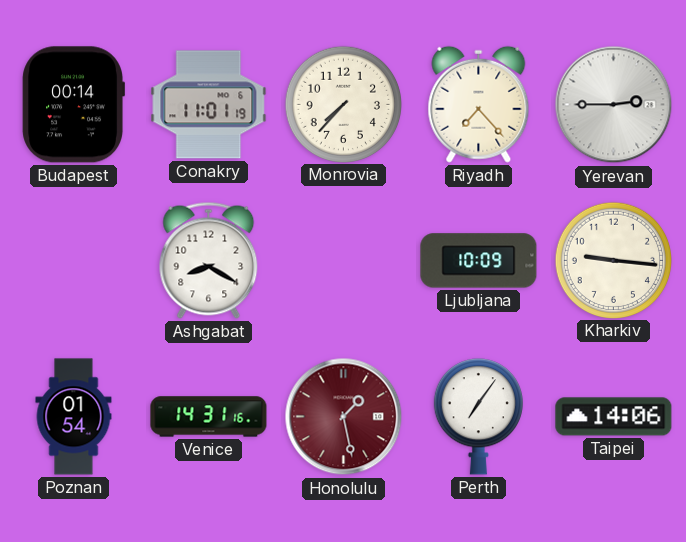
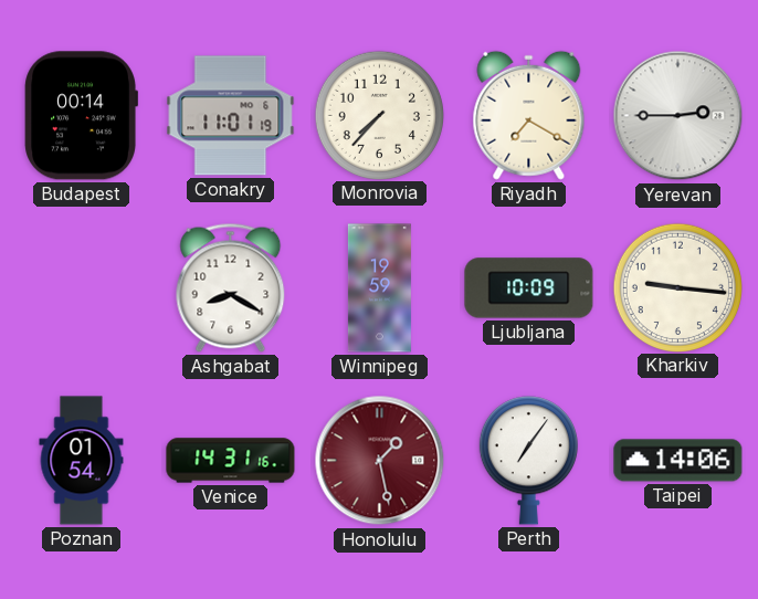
Riyadh: 7:23 -> 7:20 (529, 115)
Winnipeg: none -> 19:59 (379, 288)
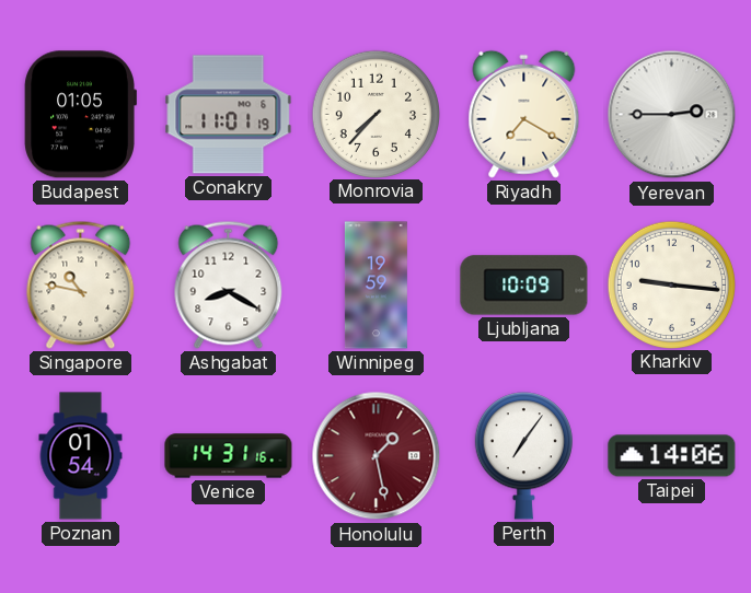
Budapest: 00:14 -> 01:05 (80, 115)
Singapore: none -> 10:47 (81, 284)
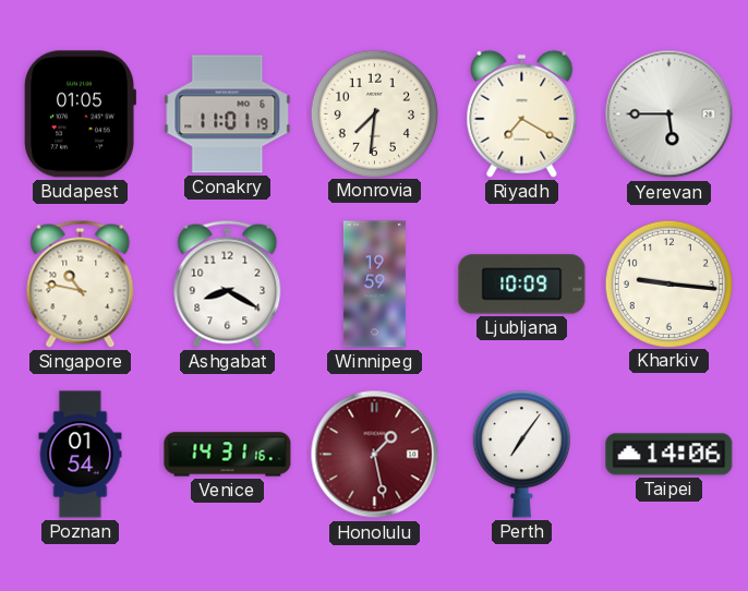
Monrovia: 7:37 -> 7:31 (374, 113)
Yerevan: 2:45 -> 5:45 (669, 114)
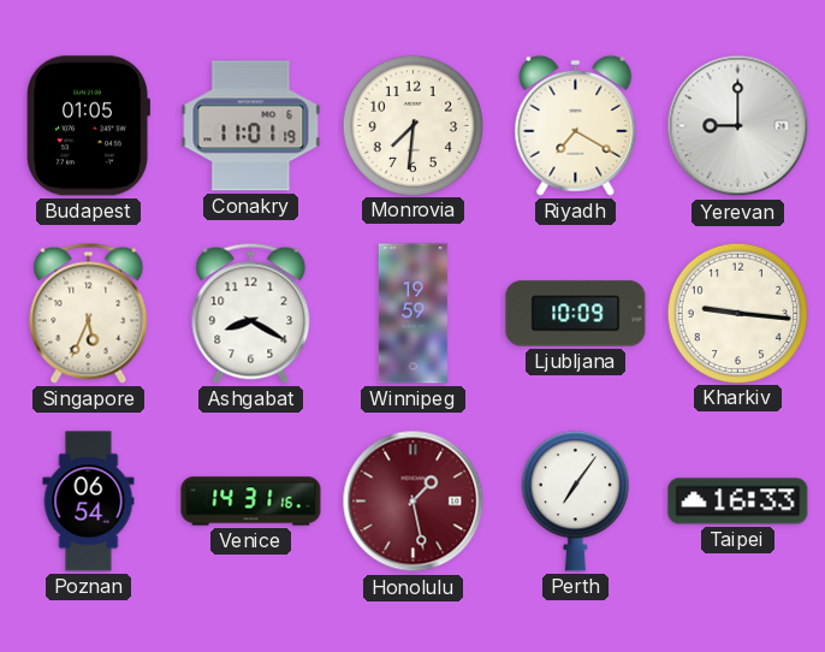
Yerevan: 5:45 -> 9:00 (738, 126)
Singapore: 10:47 -> 5:34 (89, 313)
Poznan: 01:54 -> 06:54 (89, 502)
Taipei: 14:06 -> 16:33 (738, 502)
